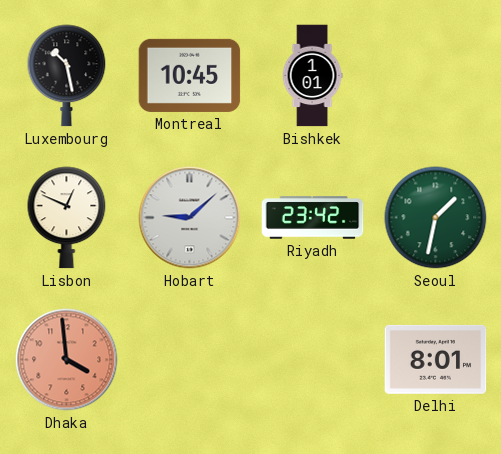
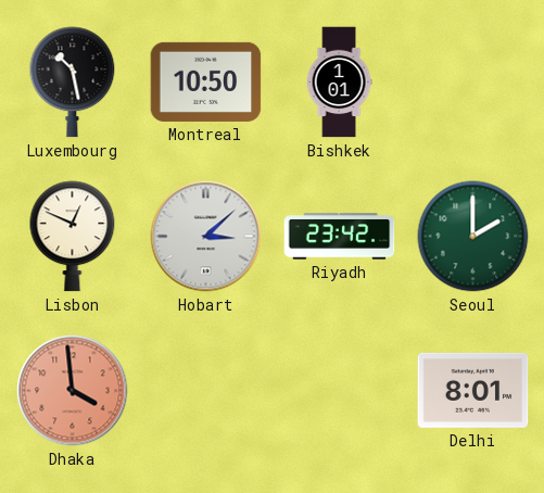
Montreal: 10:45 -> 10:50 (206, 81)
Hobart: 9:08 -> 3:08 (206, 237)
Seoul: 1:32 -> 2:00 (473, 237)
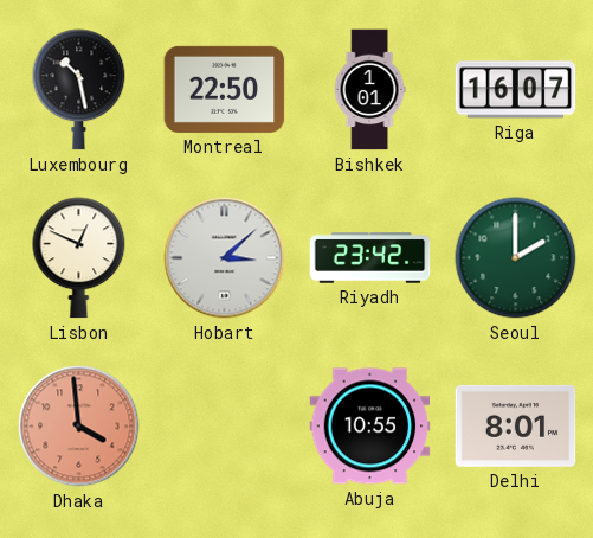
Montreal: 10:50 -> 22:50 (225, 89)
Riga: none -> 16:07 (516, 90)
Abuja: none -> 10:55 (370, 427)
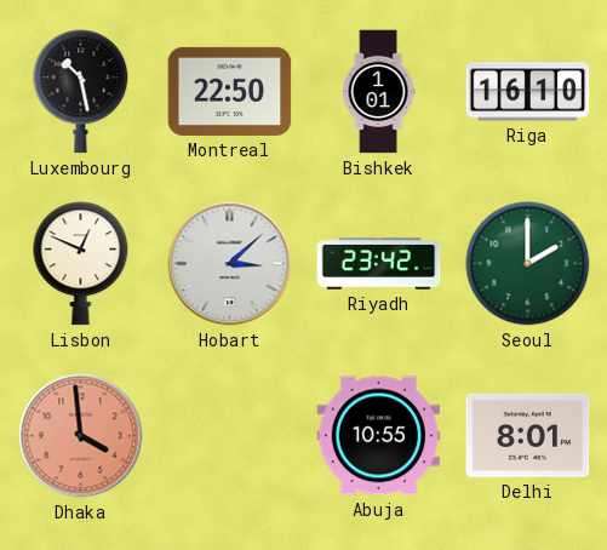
Riga: 16:07 -> 16:10 (528, 92)
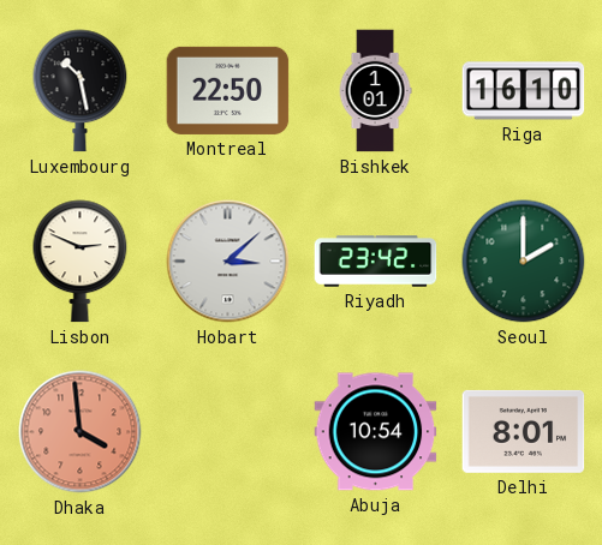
Lisbon: 12:49 -> 2:49 (81, 262)
Abuja: 10:55 -> 10:54 (376, 432)
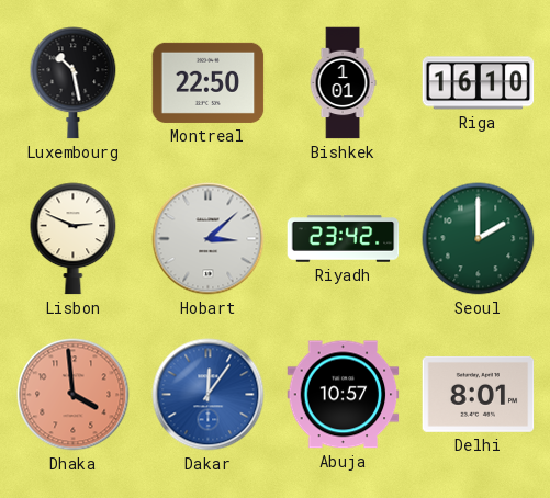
Dakar: none -> 12:06 (209, 395)
Abuja: 10:54 -> 10:57 (344, 395)
